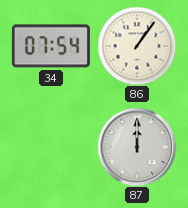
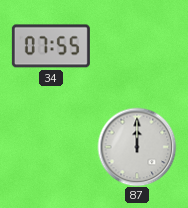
34: 07:54 -> 07:55 (51, 46)
86: 1:06 -> none (137, 46)
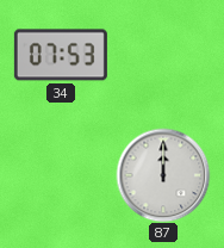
34: 07:55 -> 07:53 (61, 55)
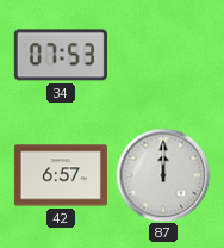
42: none -> 6:57 (61, 175)
